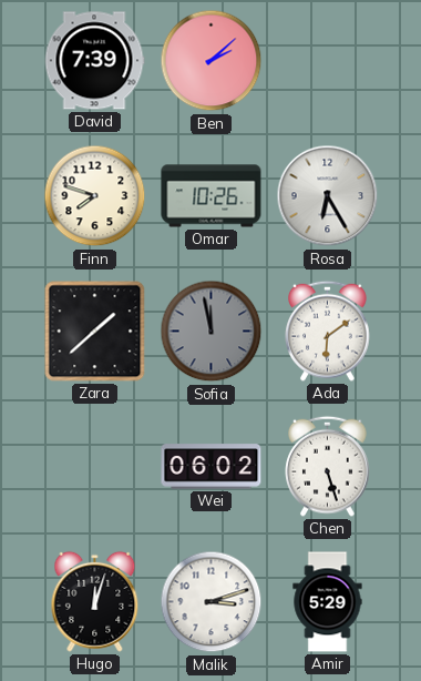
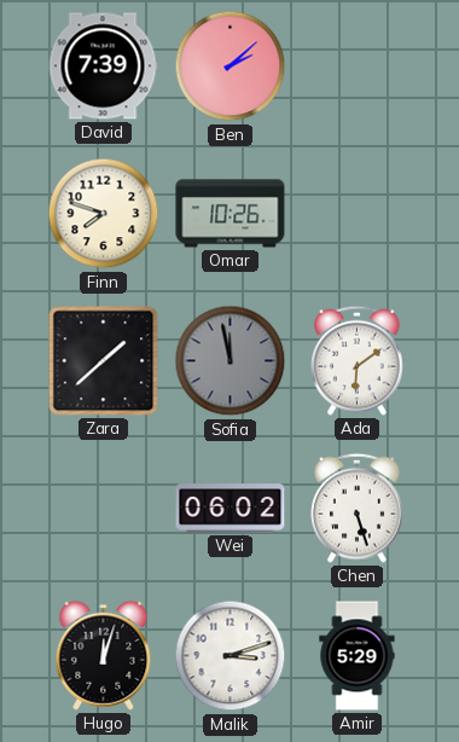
Rosa: 6:25 -> none (328, 196)
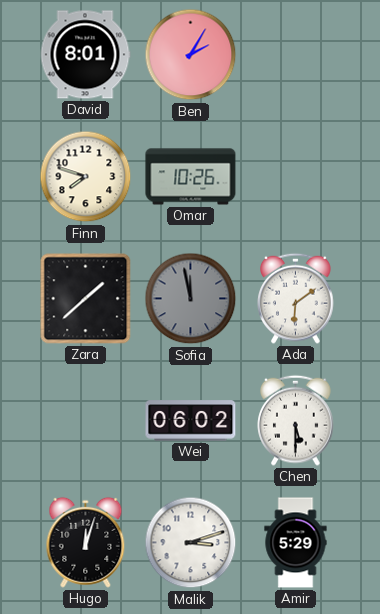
David: 7:39 -> 8:01 (85, 55)
Ben: 2:08 -> 2:05 (191, 55)
Chen: 5:27 -> 5:30 (296, 420)
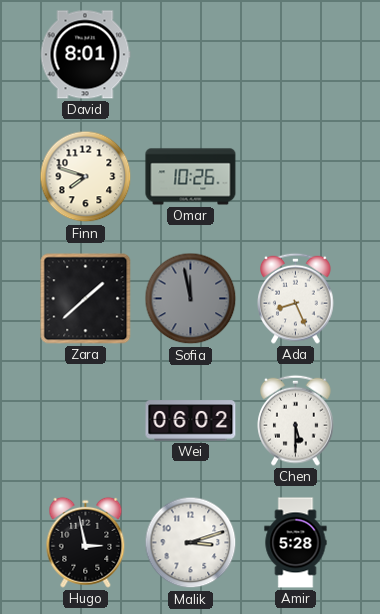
Ben: 2:05 -> none (191, 55)
Ada: 6:09 -> 8:26 (296, 298)
Hugo: 12:03 -> 2:58 (86, 542)
Amir: 5:29 -> 5:28 (296, 543)
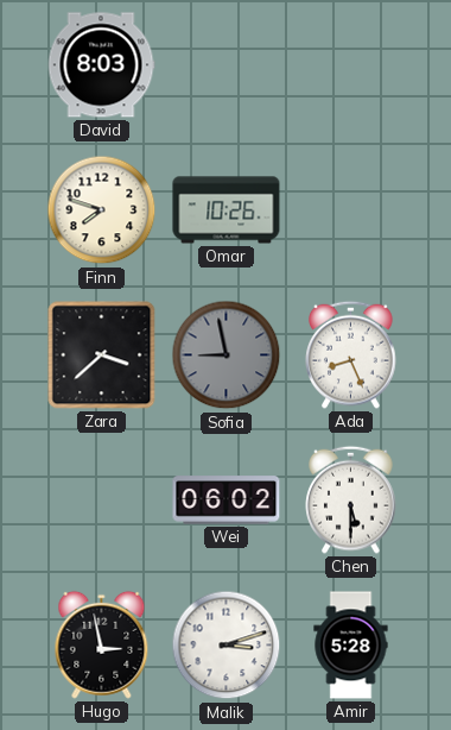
David: 8:01 -> 8:03 (101, 65)
Zara: 1:38 -> 3:38 (102, 355)
Sofia: 11:58 -> 8:58 (227, 355)
